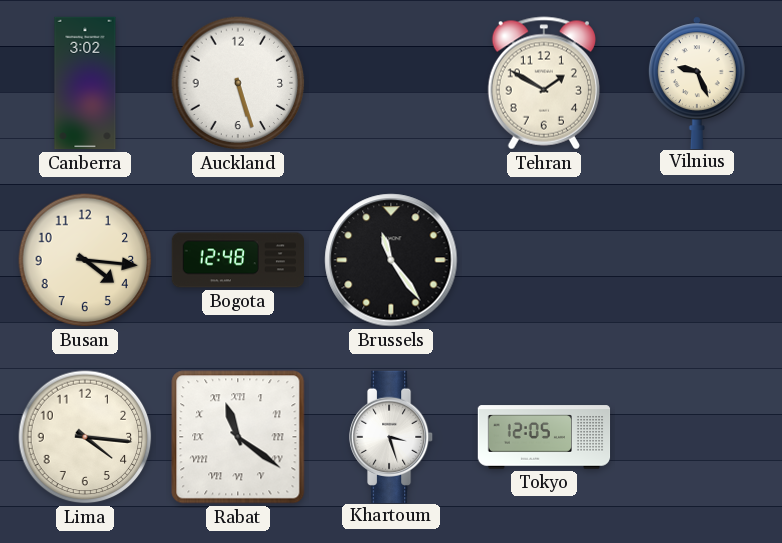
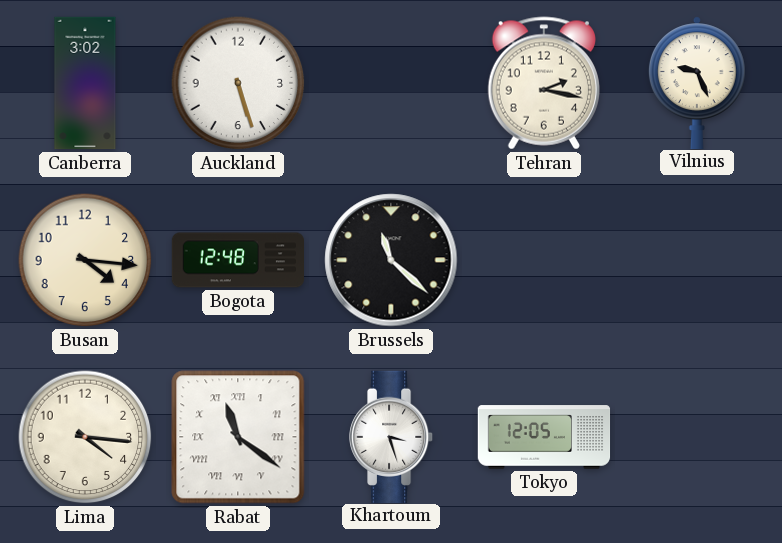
Tehran: 1:50 -> 2:17 (544, 83)
Brussels: 11:24 -> 11:22 (391, 260)
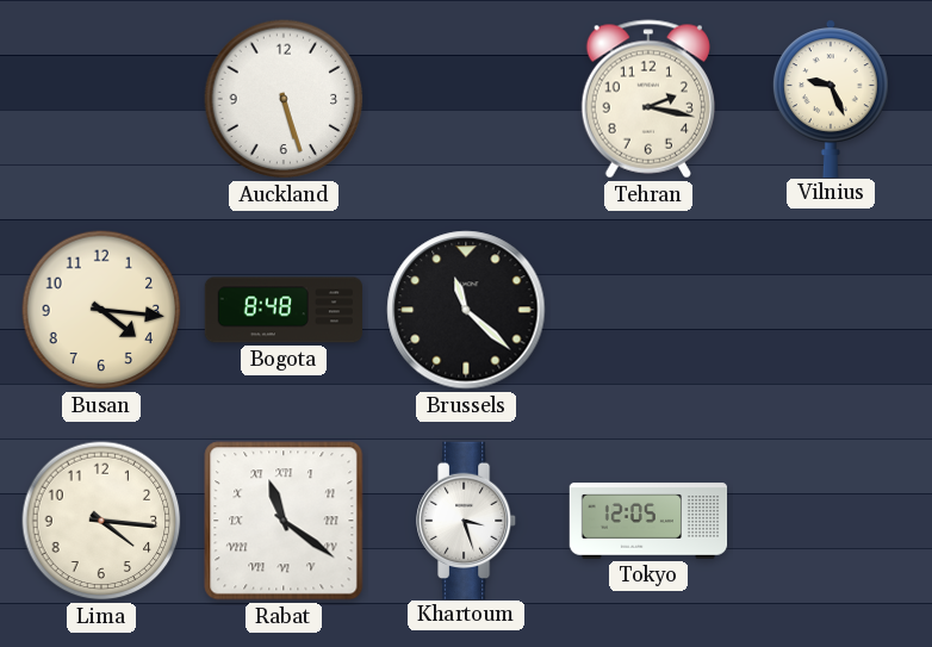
Canberra: 3:02 -> none (85, 83)
Bogota: 12:48 -> 8:48 (284, 310)
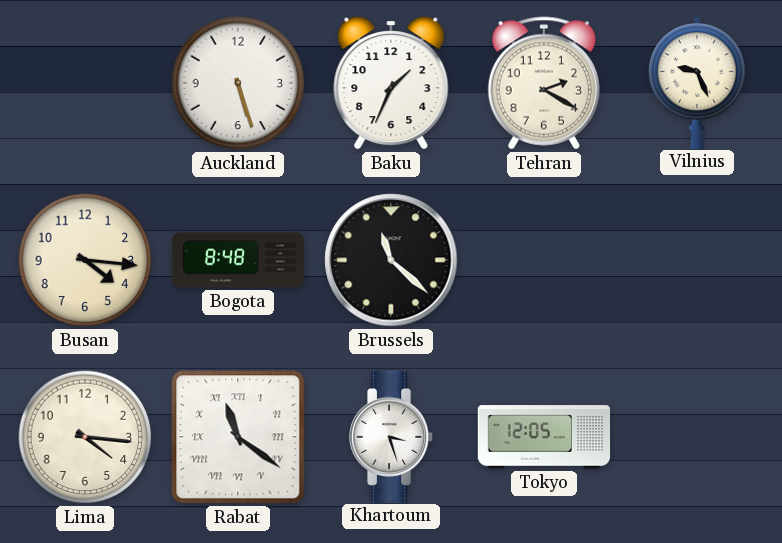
Baku: none -> 1:34 (391, 83)
Tehran: 2:17 -> 2:20 (544, 83)
